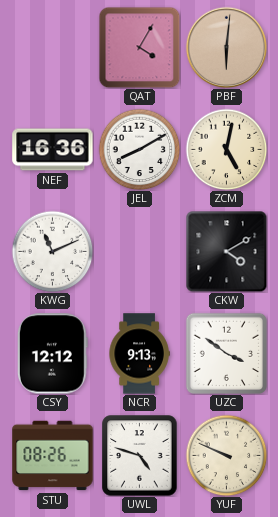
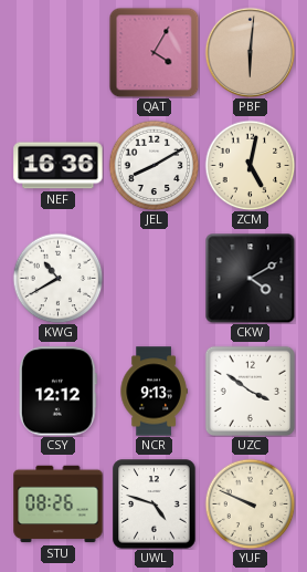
KWG: 11:11 -> 10:40 (57, 278)
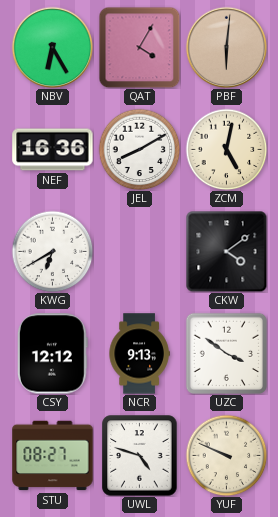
NBV: none -> 6:25 (52, 47)
KWG: 10:40 -> 6:40 (52, 251)
CKW: 4:10 -> 4:09 (226, 251)
STU: 08:26 -> 08:27 (53, 456)
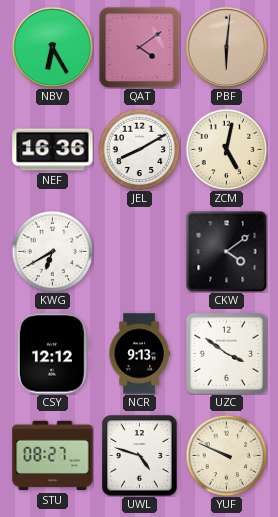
QAT: 4:05 -> 4:09 (139, 47)
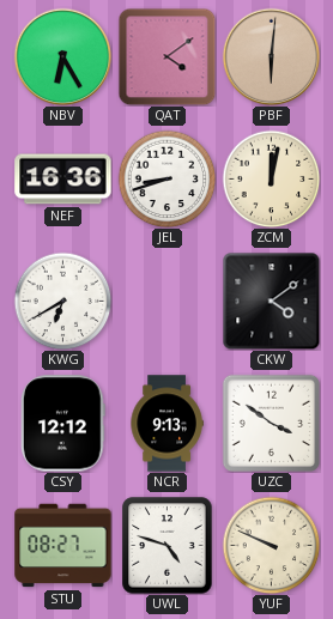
JEL: 8:10 -> 8:42 (166, 178)
ZCM: 5:02 -> 12:02 (271, 178)
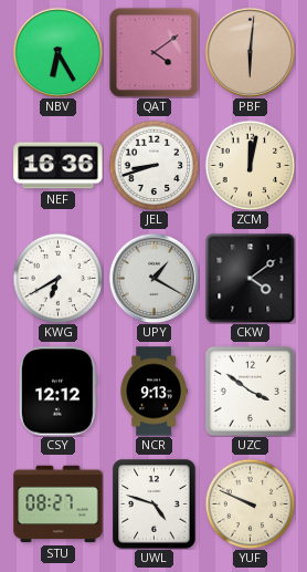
UPY: none -> 1:20 (153, 278)
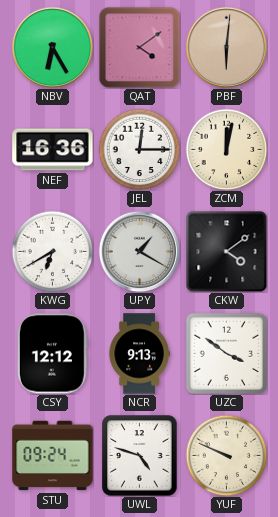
JEL: 8:42 -> 12:15 (139, 149)
STU: 08:27 -> 09:24 (53, 456)
